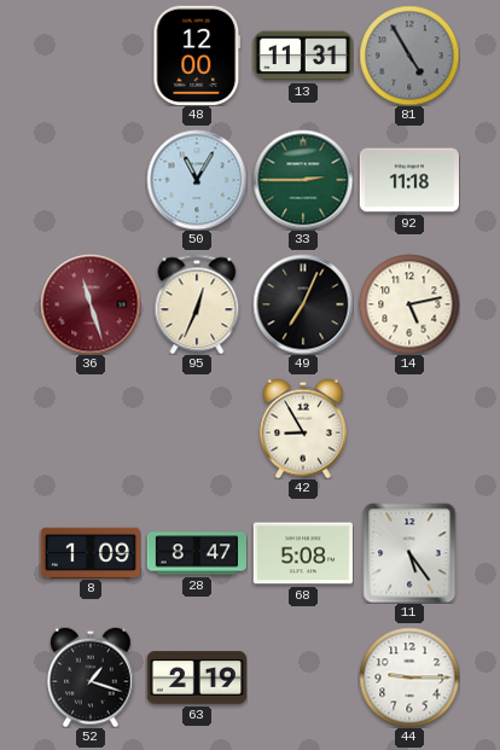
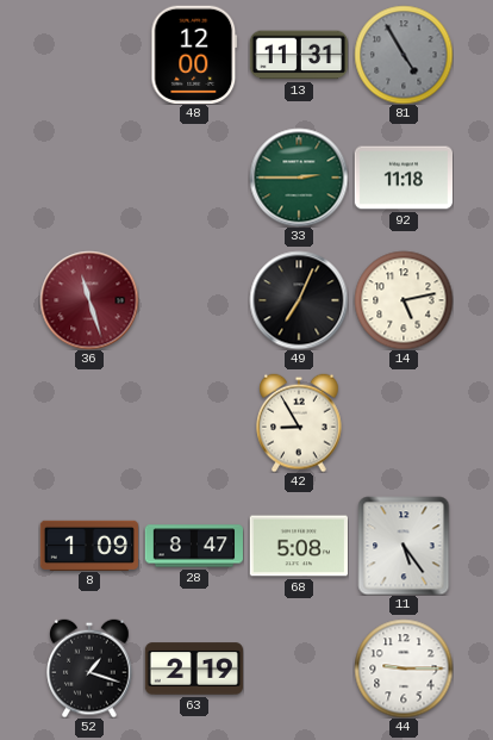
50: 11:05 -> none (197, 180)
95: 12:34 -> none (197, 304)
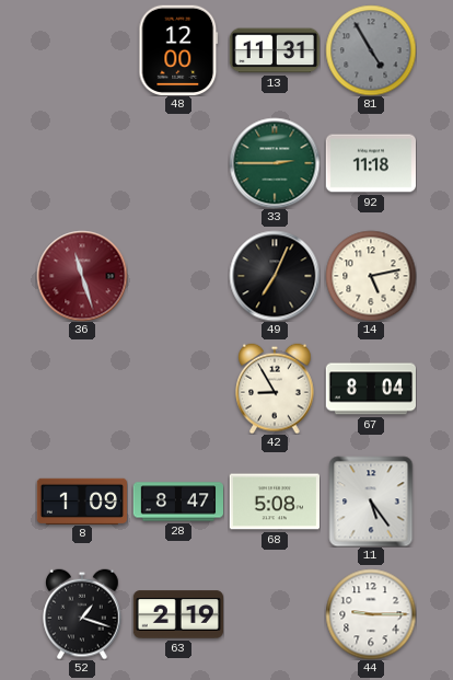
67: none -> 8:04 (370, 389)
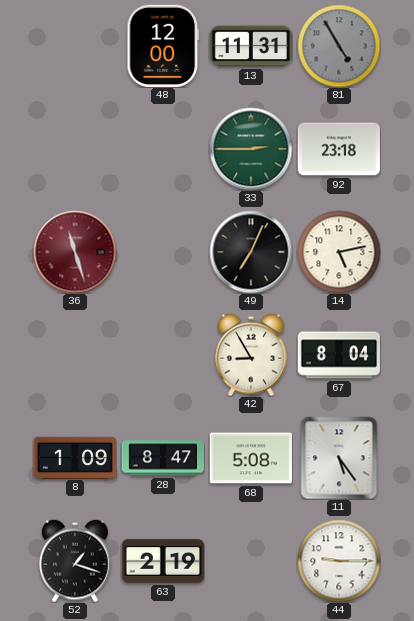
92: 11:18 -> 23:18 (338, 149)
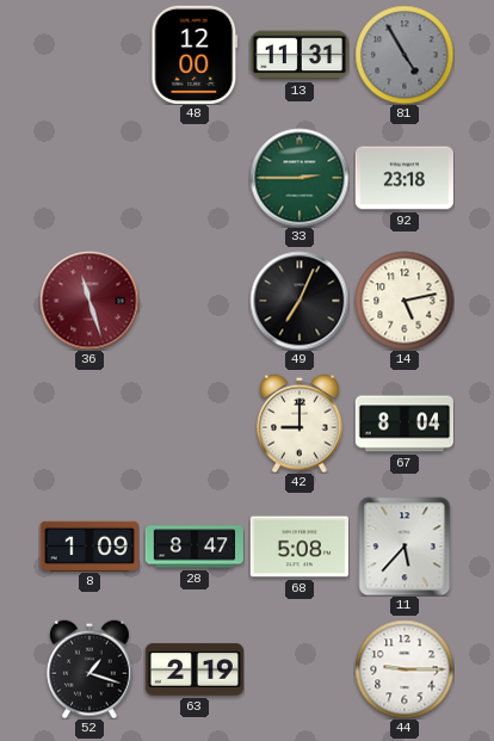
42: 8:55 -> 9:00 (300, 424)
11: 5:24 -> 5:37 (405, 547)
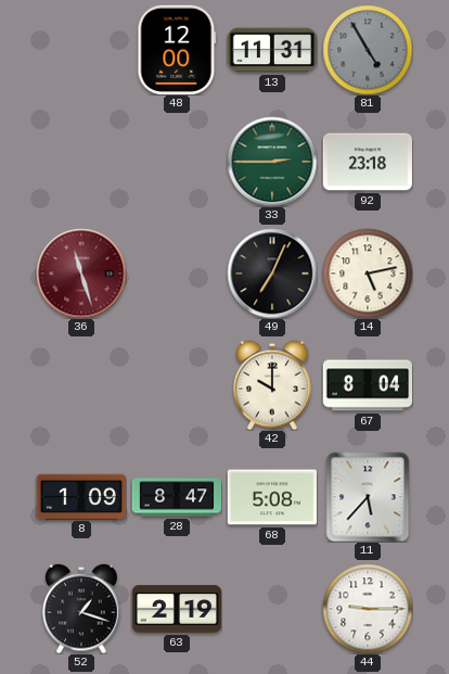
42: 9:00 -> 10:00 (272, 385)
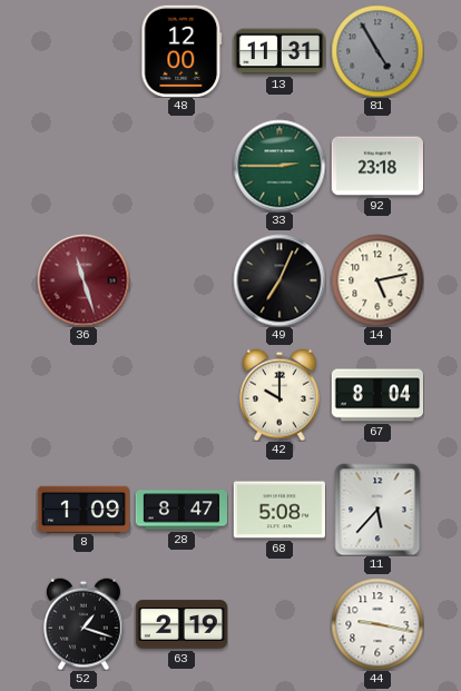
44: 9:15 -> 9:17 (377, 624)
